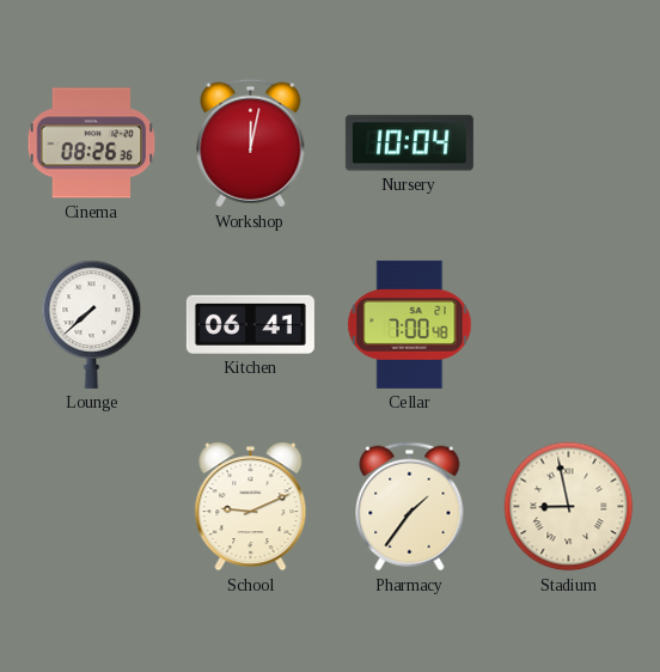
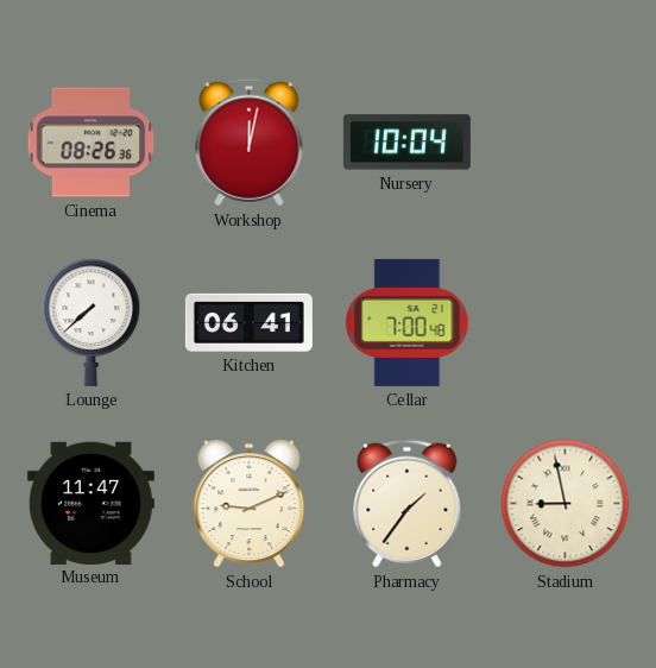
Museum: none -> 11:47 (90, 503)
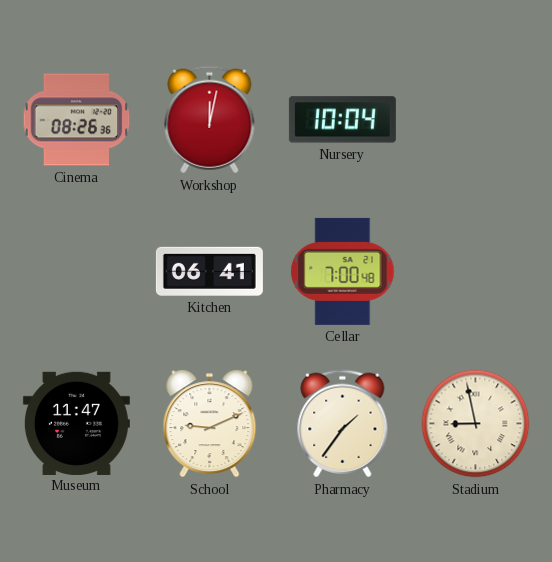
Lounge: 7:38 -> none (92, 322)
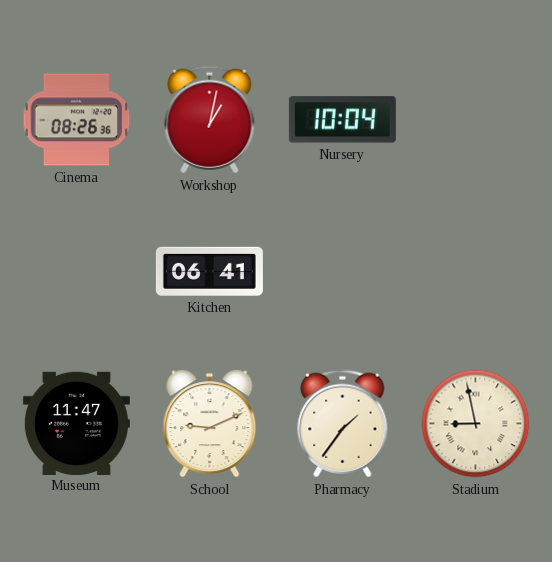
Workshop: 12:02 -> 1:02 (210, 120)
Cellar: 7:00 -> none (343, 271)
